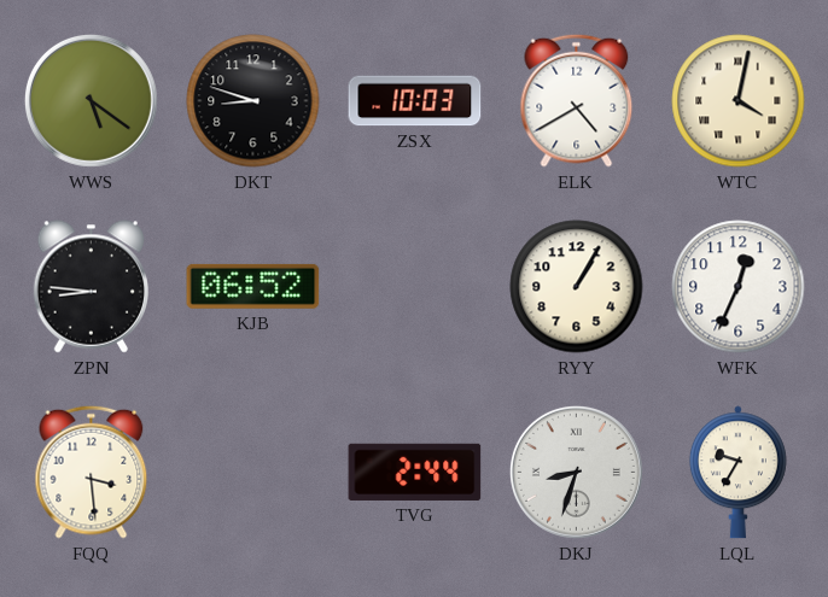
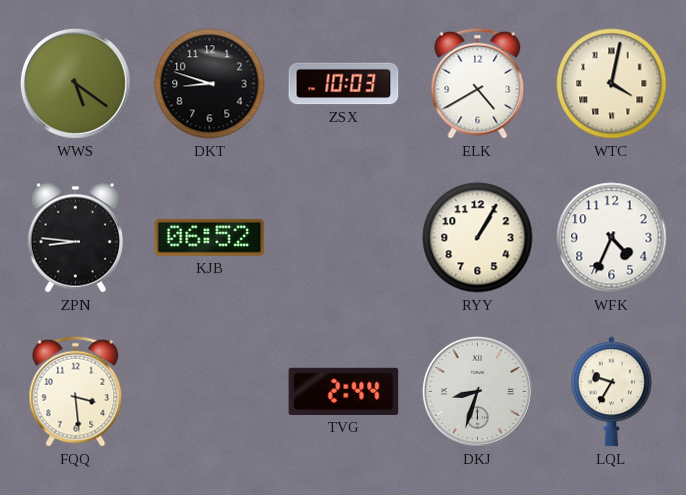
WFK: 12:34 -> 4:34 (612, 238)
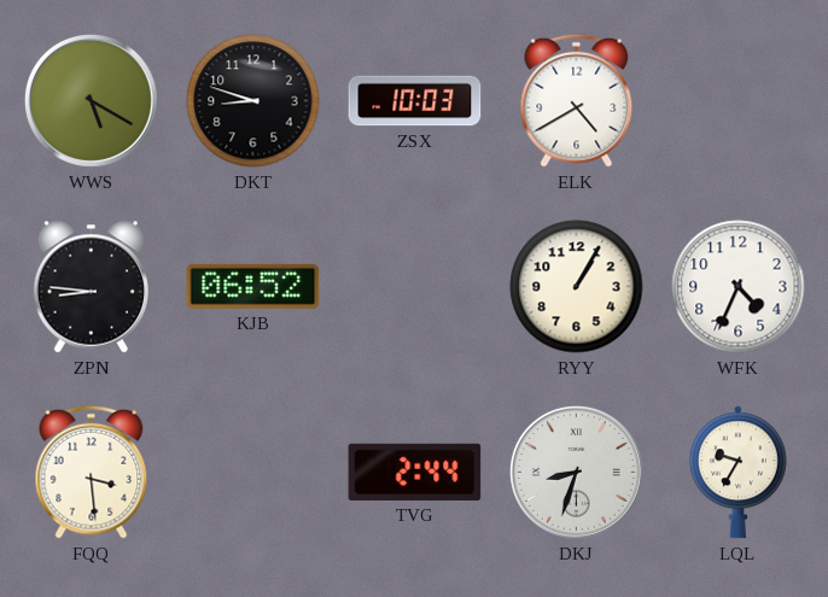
WWS: 5:21 -> 5:20 (91, 100)
WTC: 4:02 -> none (612, 84)
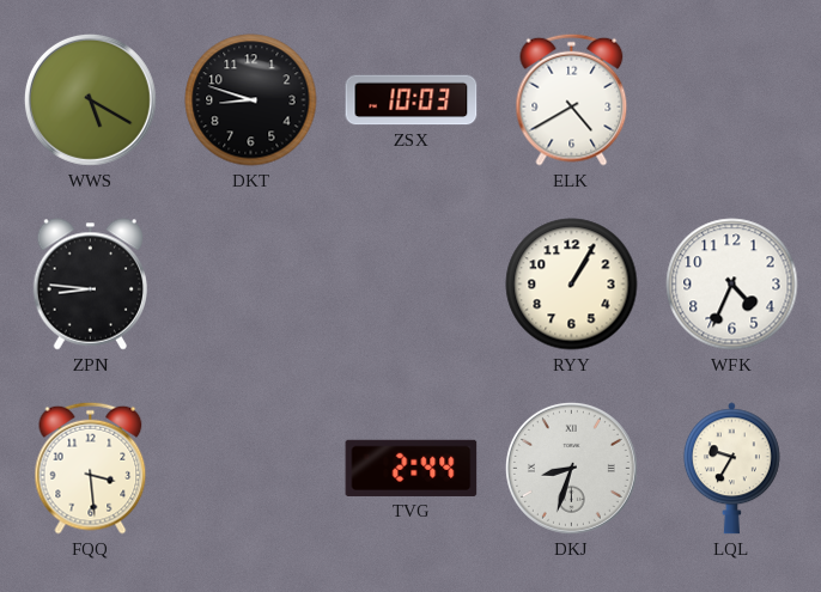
KJB: 06:52 -> none (253, 286)
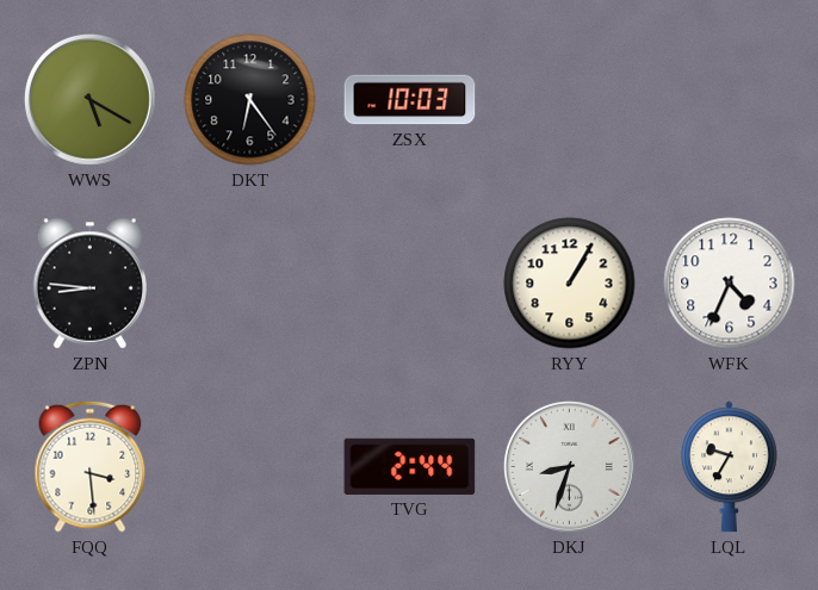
DKT: 8:48 -> 6:24 (250, 100)
ELK: 4:40 -> none (572, 99)
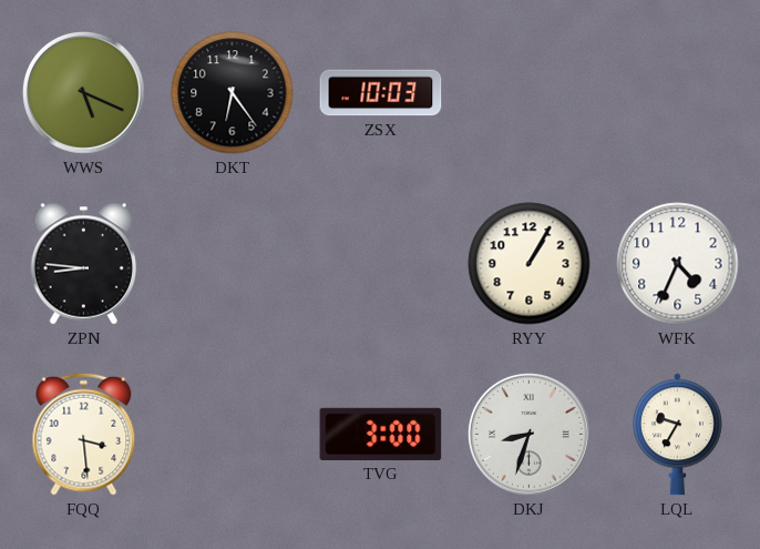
WWS: 5:20 -> 5:19 (83, 92)
TVG: 2:44 -> 3:00 (381, 434)
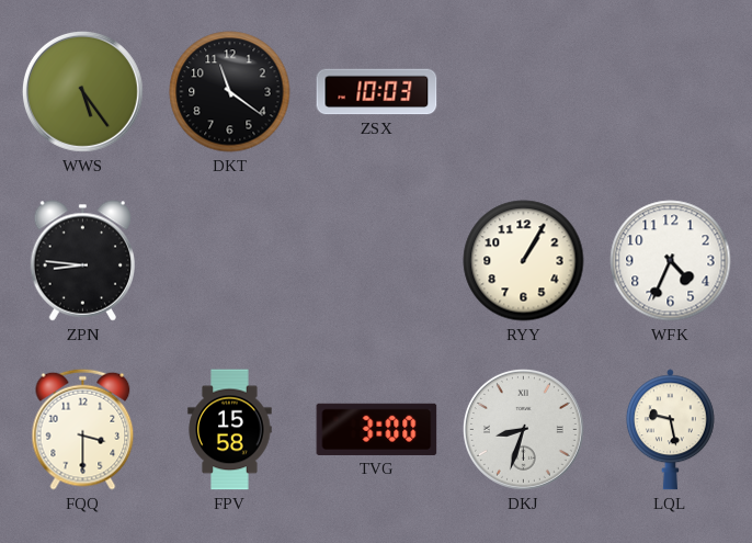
WWS: 5:19 -> 5:24 (82, 91)
DKT: 6:24 -> 11:21 (230, 92)
FQQ: 3:29 -> 3:30 (83, 429)
FPV: none -> 15:58 (230, 430)
LQL: 9:35 -> 9:28 (670, 430)
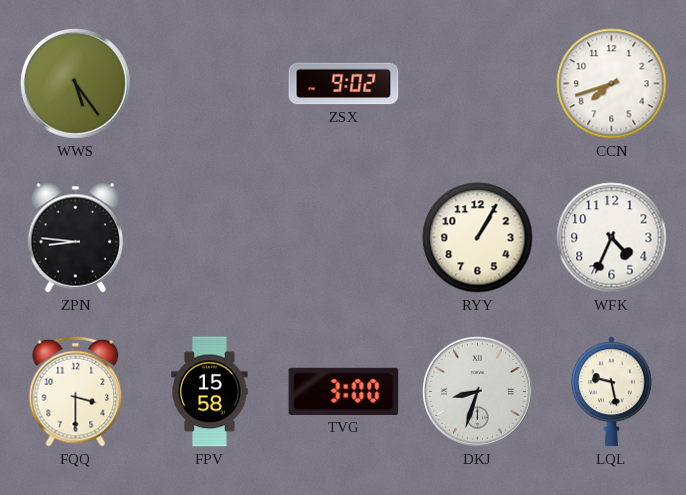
DKT: 11:21 -> none (230, 92)
ZSX: 10:03 -> 9:02 (344, 84)
CCN: none -> 7:42 (612, 84)
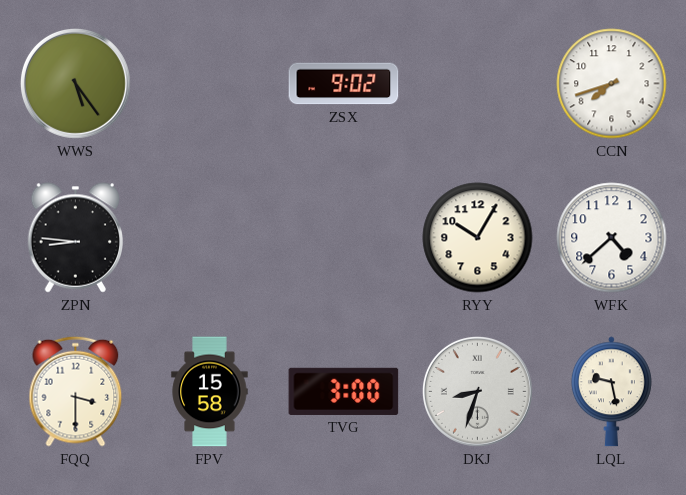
RYY: 1:05 -> 10:05 (478, 238)
WFK: 4:34 -> 4:38 (612, 238)
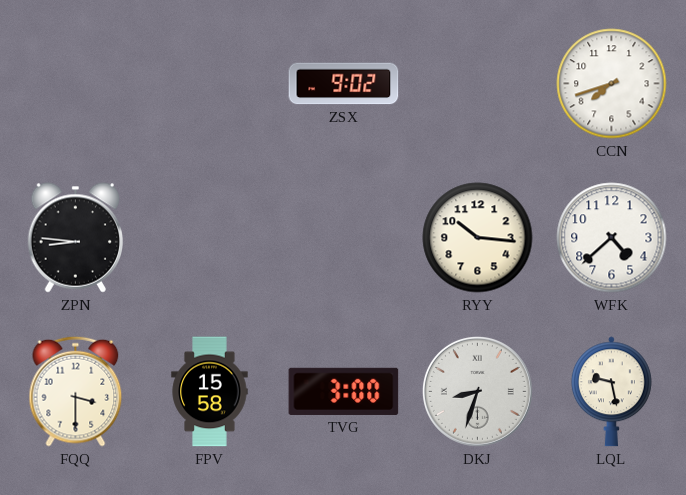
WWS: 5:24 -> none (75, 83)
RYY: 10:05 -> 10:16 (478, 238)
